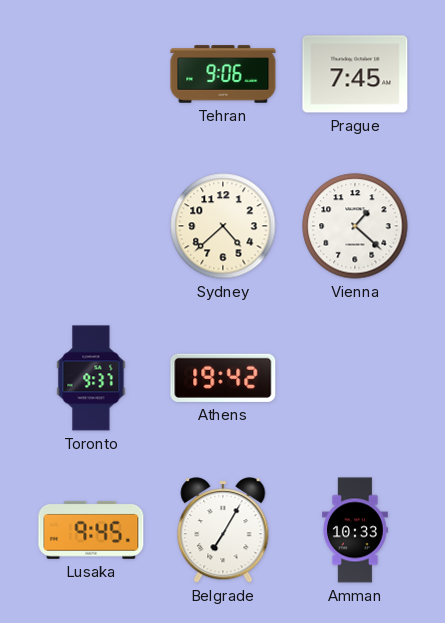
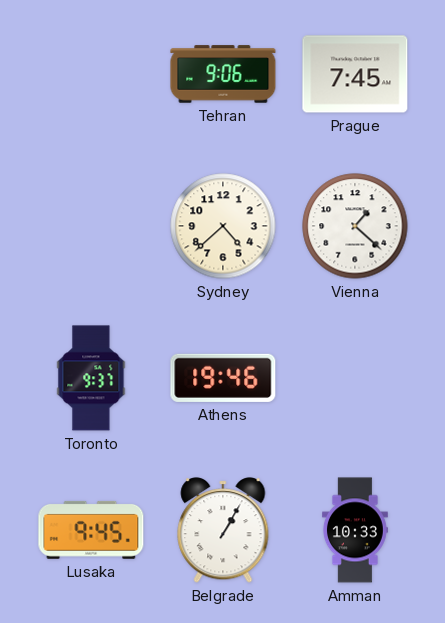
Athens: 19:42 -> 19:46 (223, 378)
Belgrade: 7:05 -> 1:05 (223, 530)
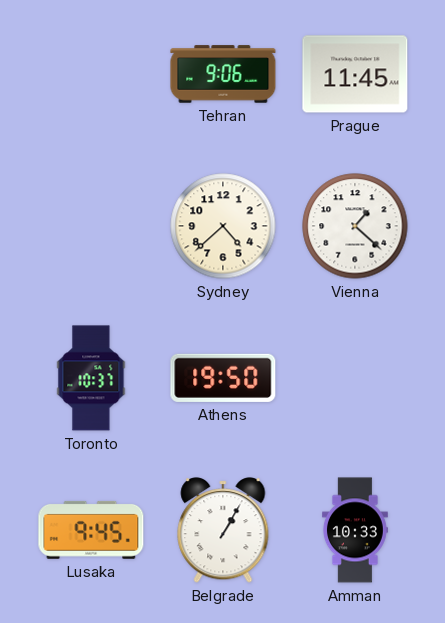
Prague: 7:45 -> 11:45 (355, 74)
Toronto: 9:37 -> 10:37 (91, 378)
Athens: 19:46 -> 19:50 (223, 378)
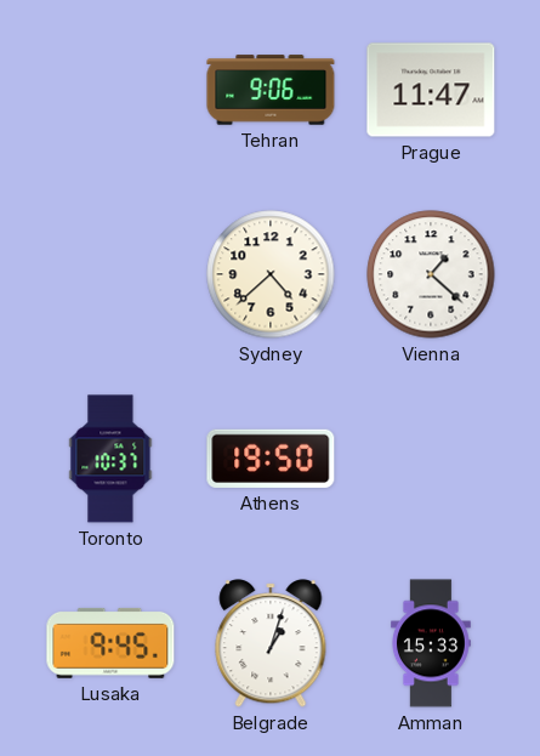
Prague: 11:45 -> 11:47 (431, 90)
Belgrade: 1:05 -> 1:03 (271, 643)
Amman: 10:33 -> 15:33 (432, 643)
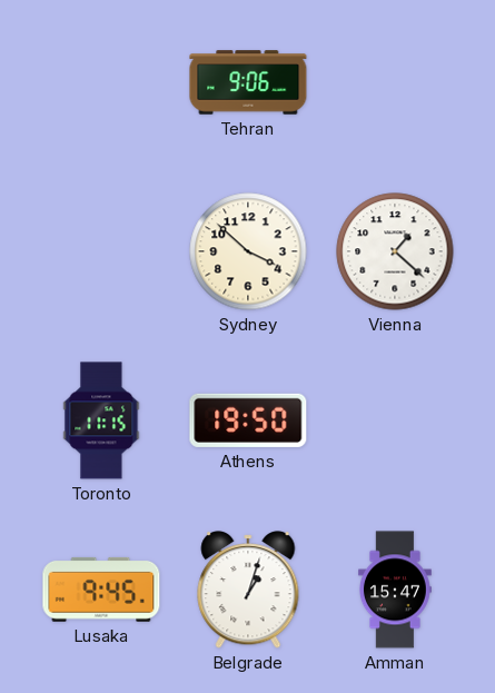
Prague: 11:47 -> none (431, 90)
Sydney: 4:38 -> 3:52 (248, 251)
Toronto: 10:37 -> 11:15 (101, 420)
Amman: 15:33 -> 15:47 (396, 590)
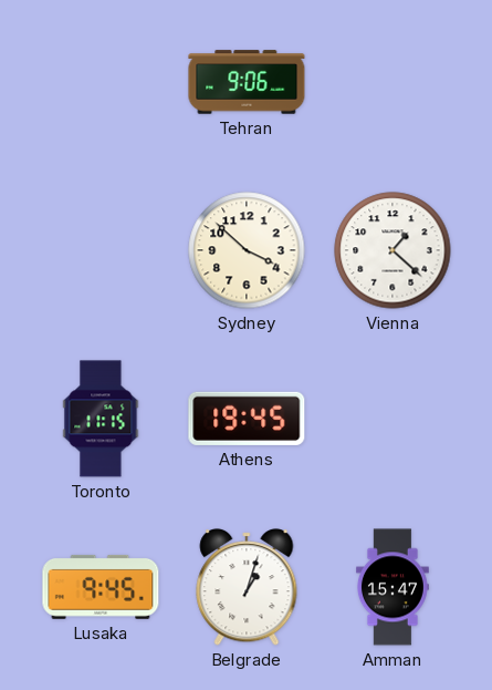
Athens: 19:50 -> 19:45 (247, 419)
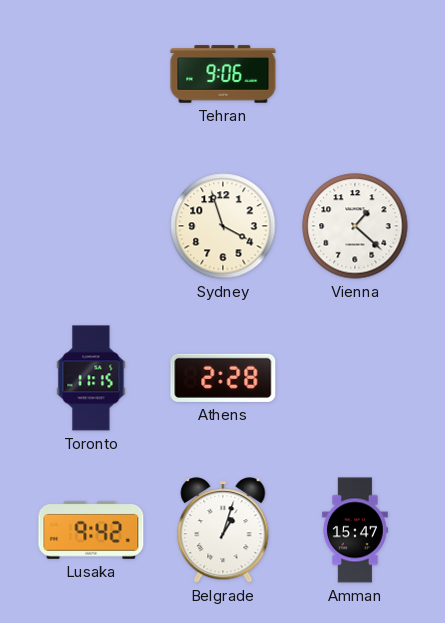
Sydney: 3:52 -> 3:57 (223, 226)
Athens: 19:45 -> 2:28 (223, 378)
Lusaka: 9:45 -> 9:42 (91, 530)
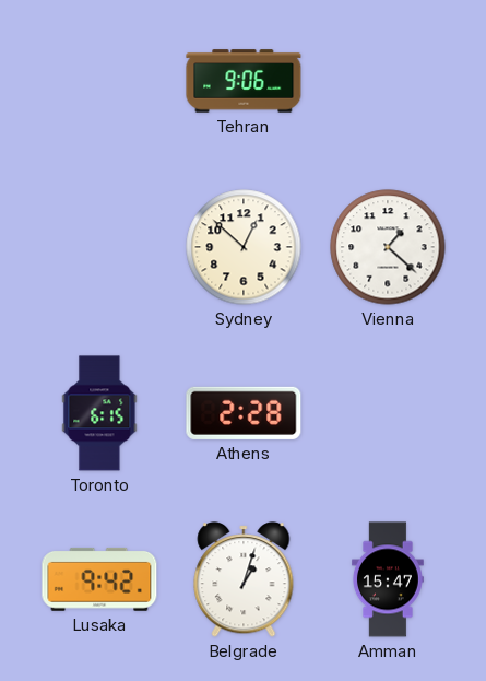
Sydney: 3:57 -> 12:52 (244, 247)
Toronto: 11:15 -> 6:15 (99, 413)
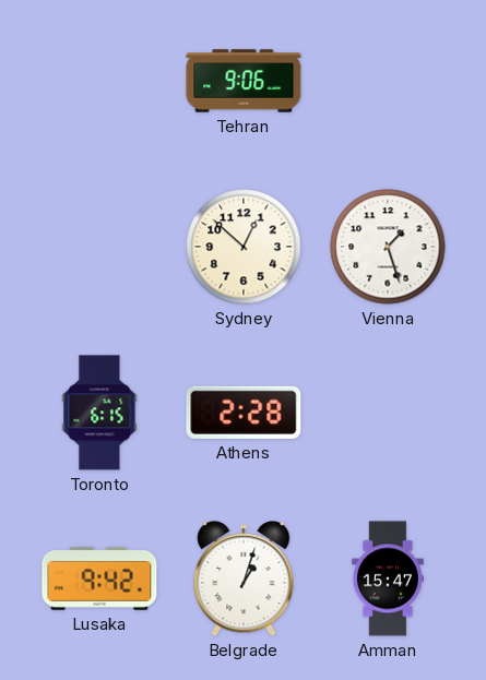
Vienna: 1:22 -> 1:27 (388, 247)
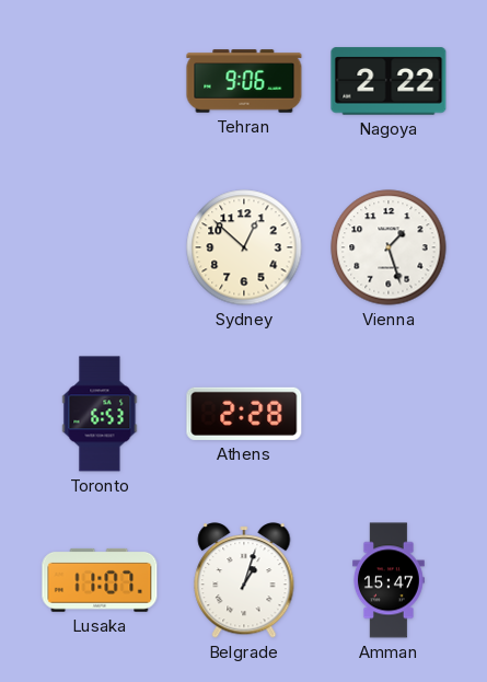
Nagoya: none -> 2:22 (389, 81)
Toronto: 6:15 -> 6:53 (100, 414)
Lusaka: 9:42 -> 11:07 (100, 580)
